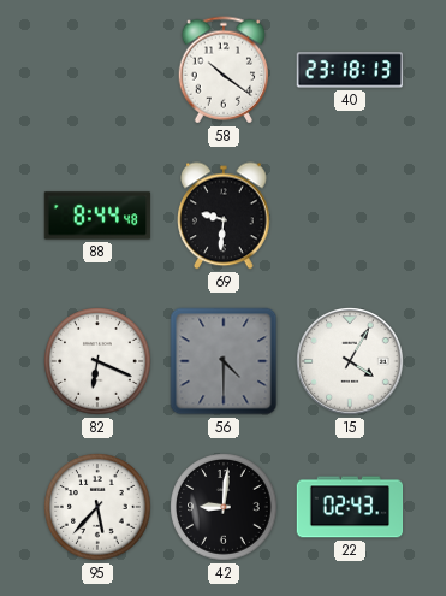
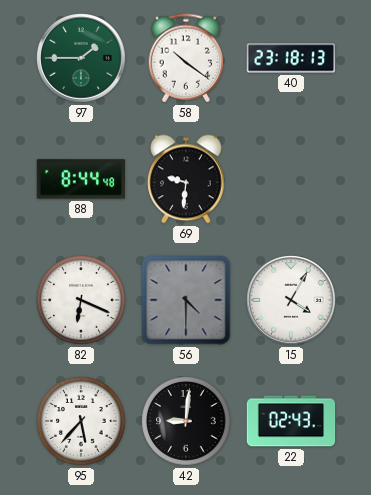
97: none -> 1:45 (81, 58)
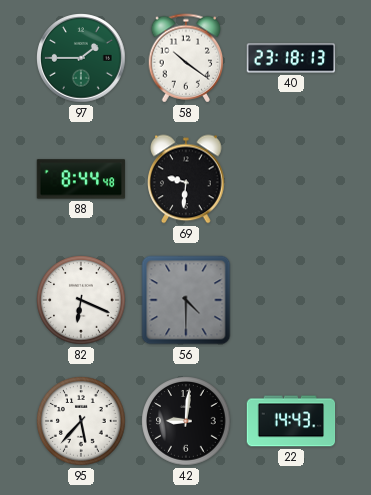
15: 4:05 -> none (291, 300)
22: 02:43 -> 14:43 (291, 421)
